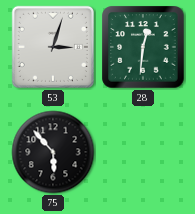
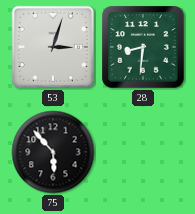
28: 12:31 -> 8:31 (143, 47)
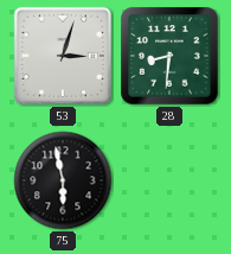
75: 5:53 -> 5:58 (63, 180)
